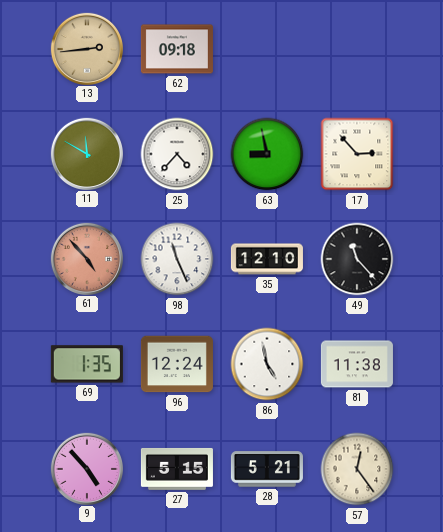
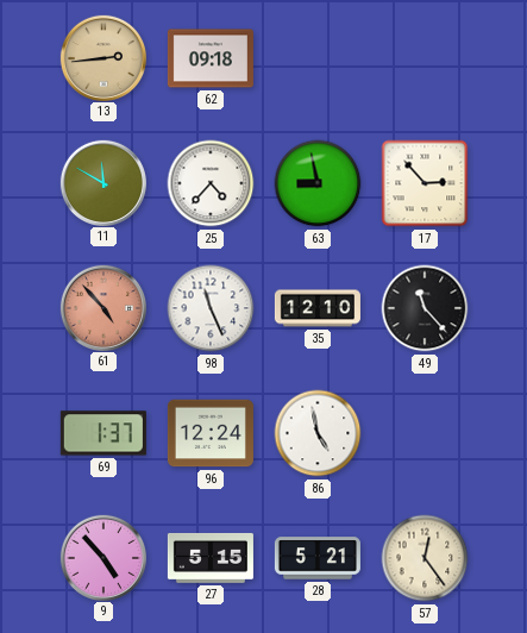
69: 1:35 -> 1:37 (103, 433)
81: 11:38 -> none (357, 364)
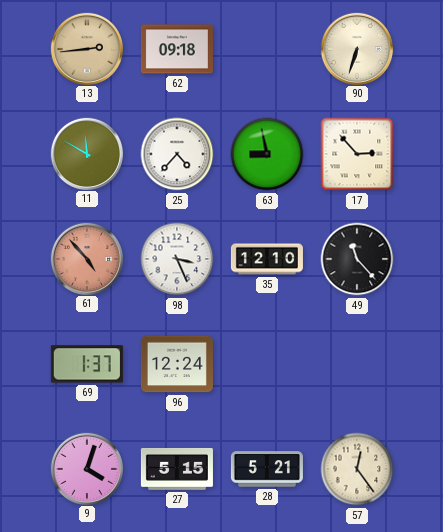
90: none -> 6:33 (356, 48)
98: 11:26 -> 3:26 (177, 259)
86: 4:58 -> none (318, 433)
9: 4:53 -> 4:03 (86, 468)
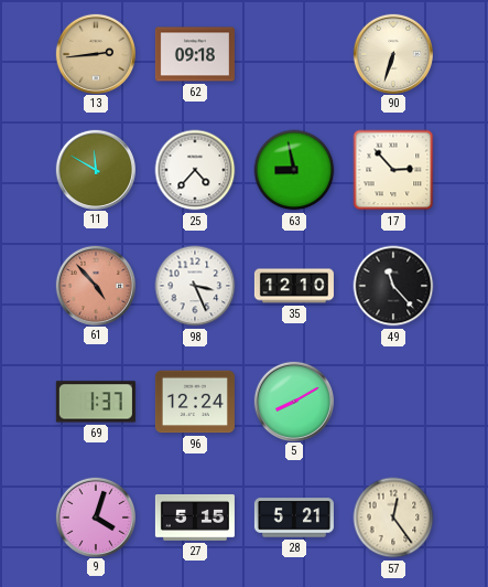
5: none -> 8:10 (293, 401)
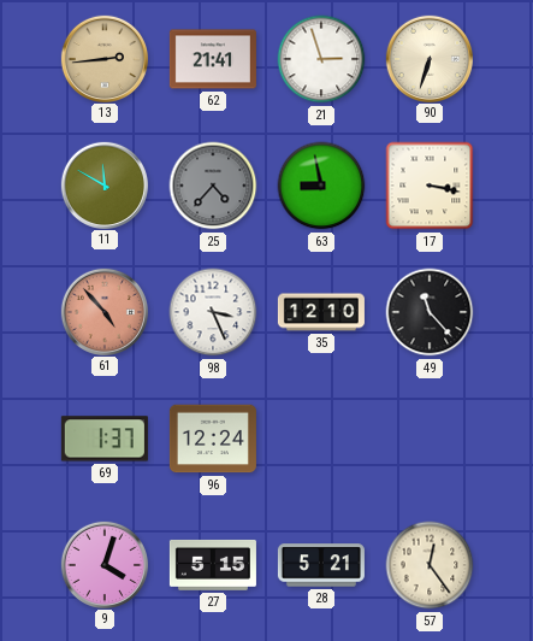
62: 09:18 -> 21:41 (213, 59)
21: none -> 2:57 (321, 59)
25 dial: white -> grey (213, 186)
17: 2:53 -> 3:17 (430, 186)
5: 8:10 -> none (293, 401)
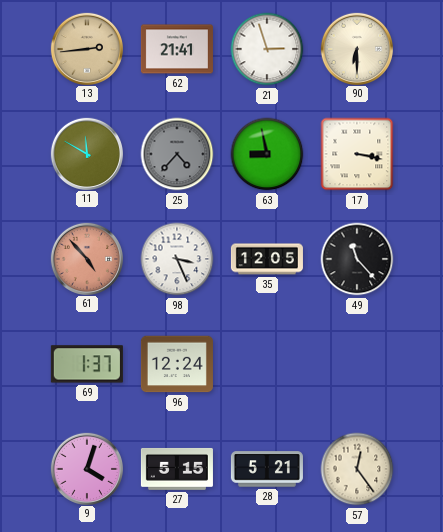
90: 6:33 -> 6:30 (356, 48)
35: 12:10 -> 12:05 (267, 259)
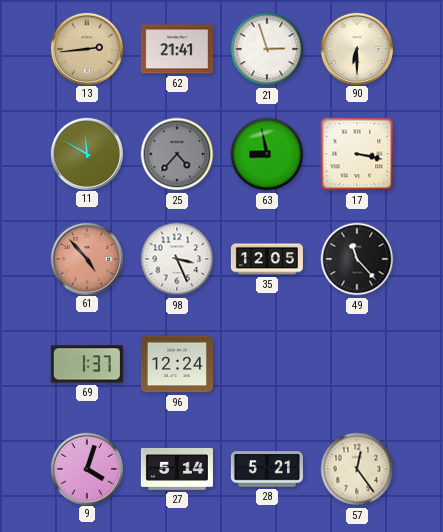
27: 5:15 -> 5:14 (177, 469)
